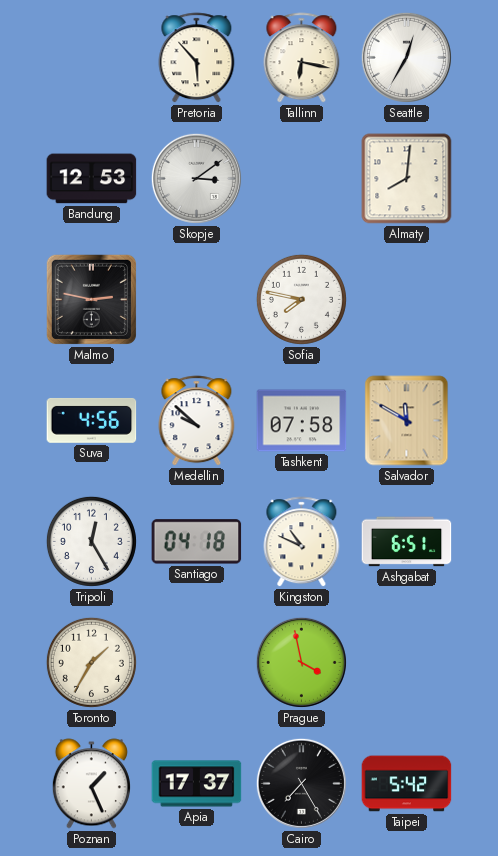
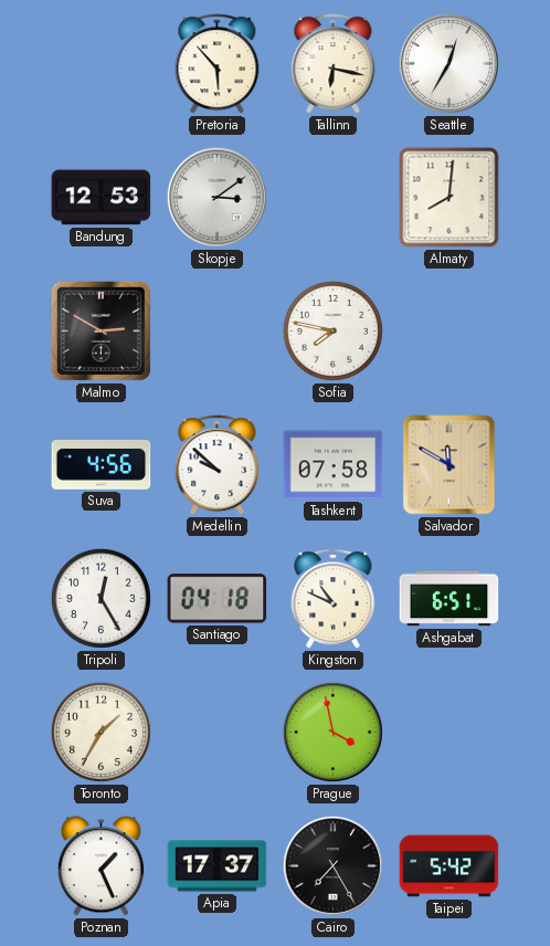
Malmo: 2:47 -> 2:50 (101, 330)
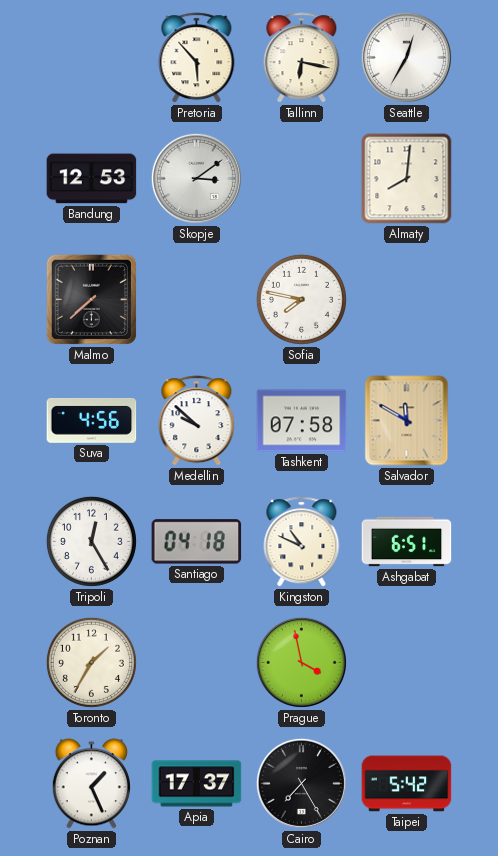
Malmo: 2:50 -> 7:38 (91, 299)
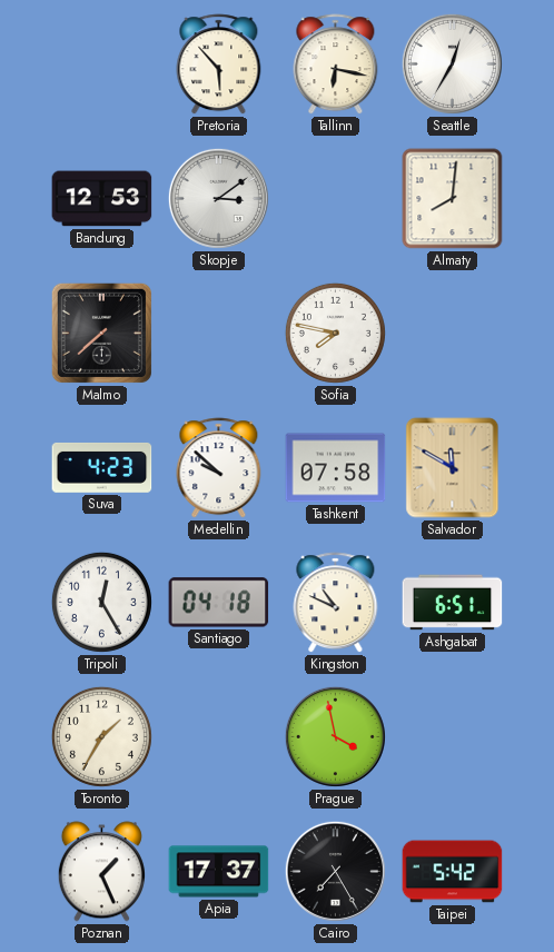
Suva: 4:56 -> 4:23 (102, 467)
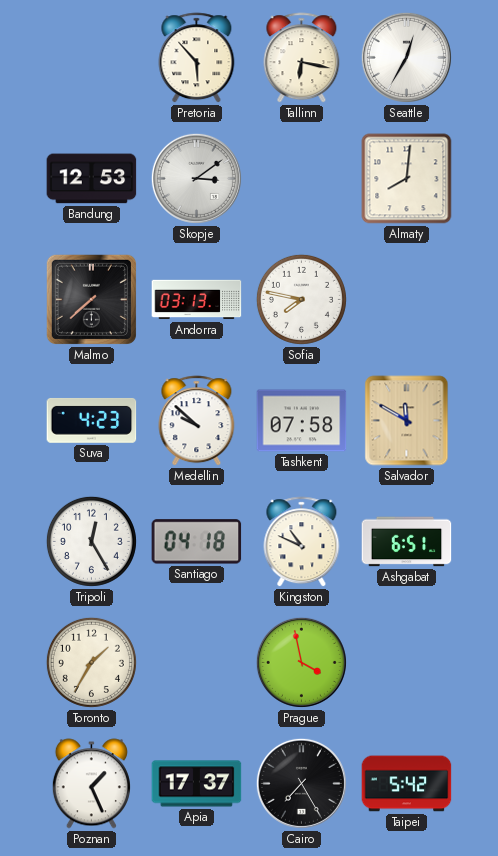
Andorra: none -> 03:13 (197, 300)
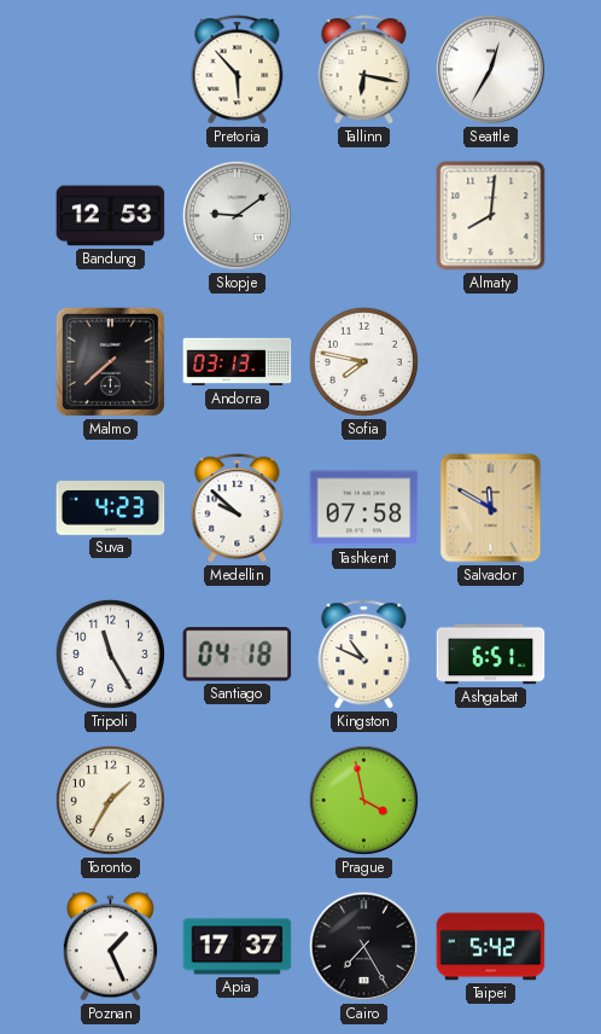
Skopje: 3:09 -> 9:09 (237, 215)
Tripoli: 12:25 -> 11:25 (110, 653)
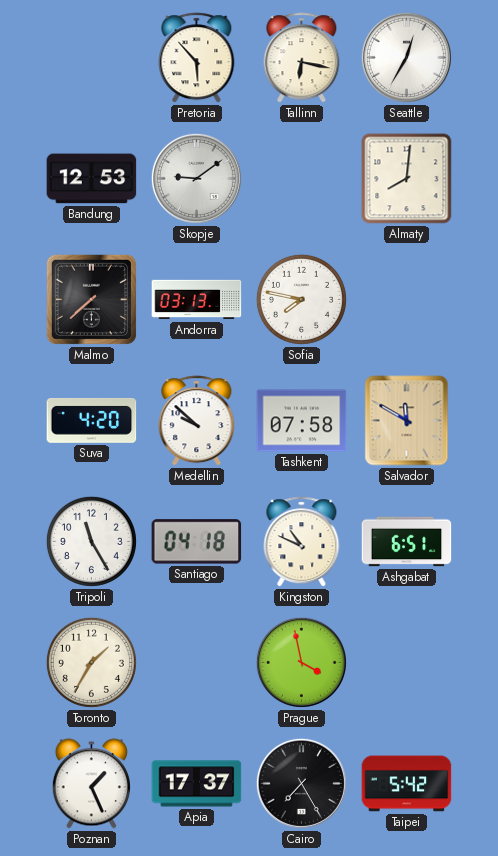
Suva: 4:23 -> 4:20 (92, 420)
